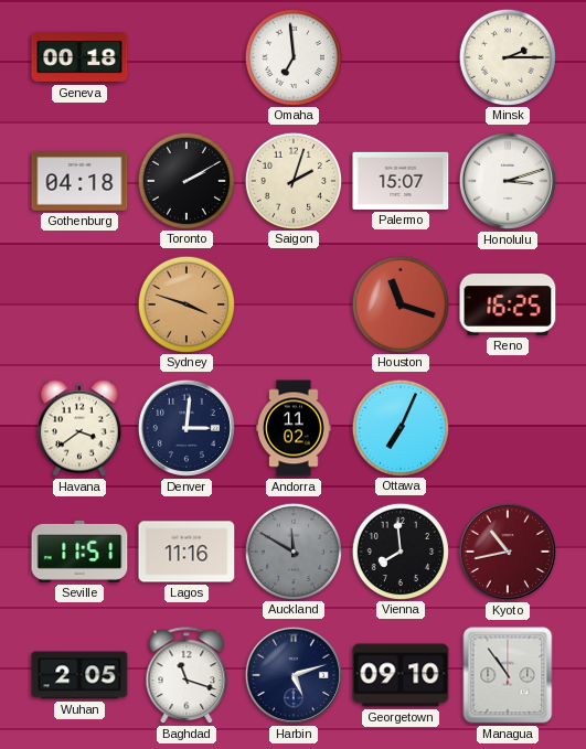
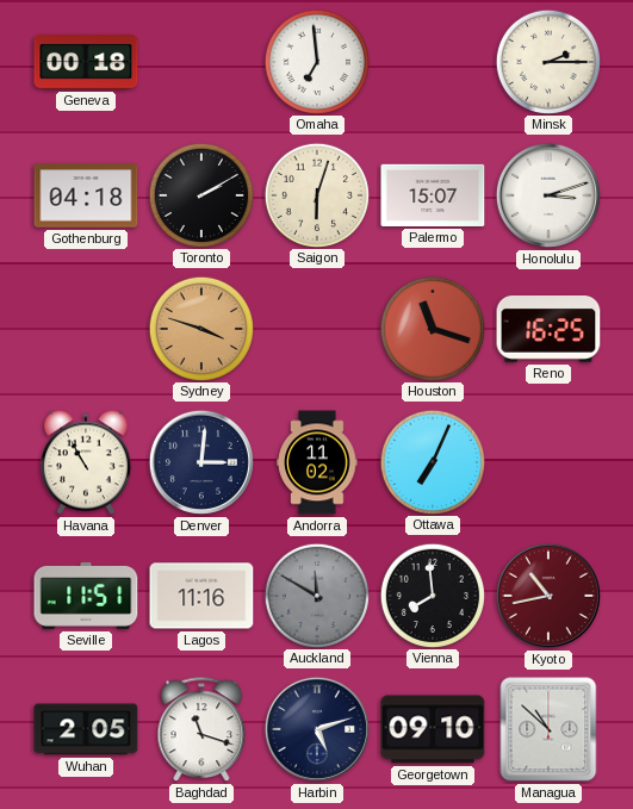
Saigon: 2:03 -> 6:03 (316, 194)
Havana: 3:39 -> 10:55 (87, 462)
Managua: 10:54 -> 10:52 (548, 729)
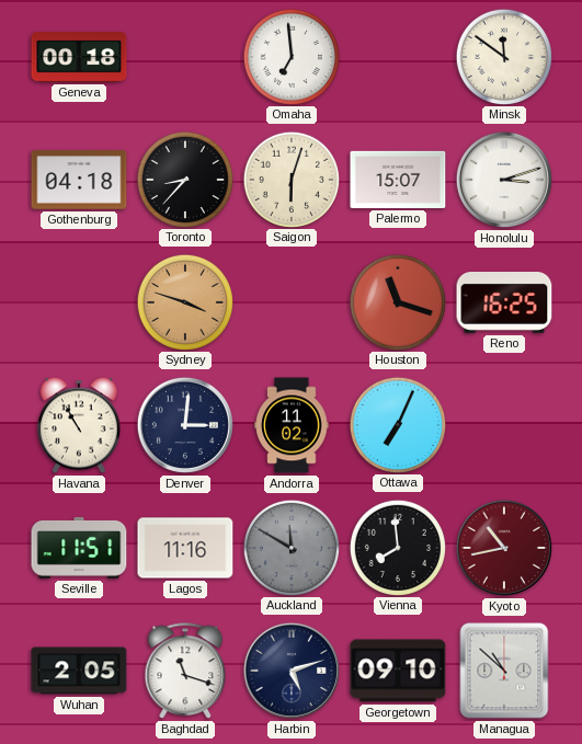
Minsk: 2:15 -> 11:51 (503, 56)
Toronto: 2:10 -> 8:37 (184, 179)
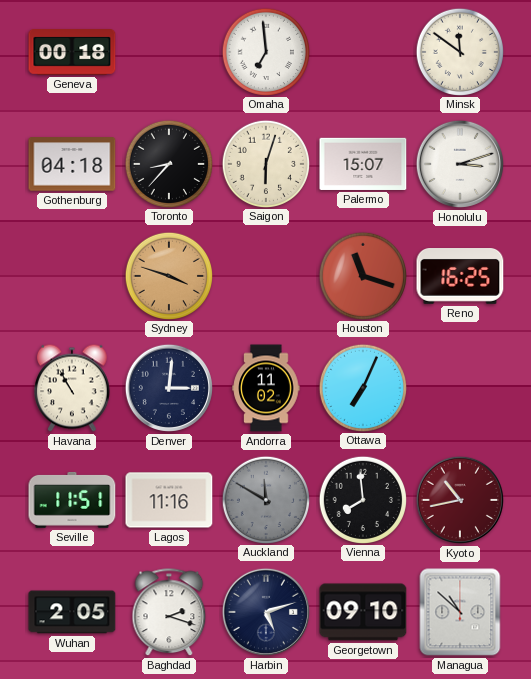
Baghdad: 11:18 -> 2:18 (169, 613)
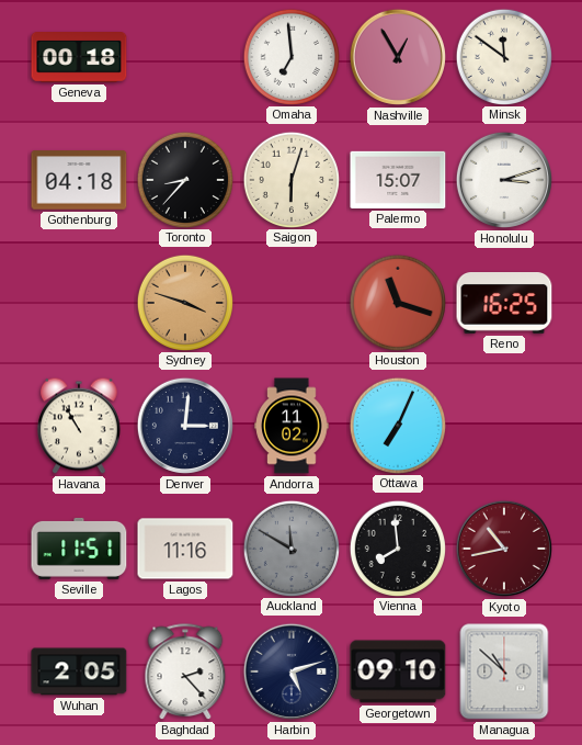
Nashville: none -> 12:55 (398, 57)
Baghdad: 2:18 -> 2:23 (185, 673)
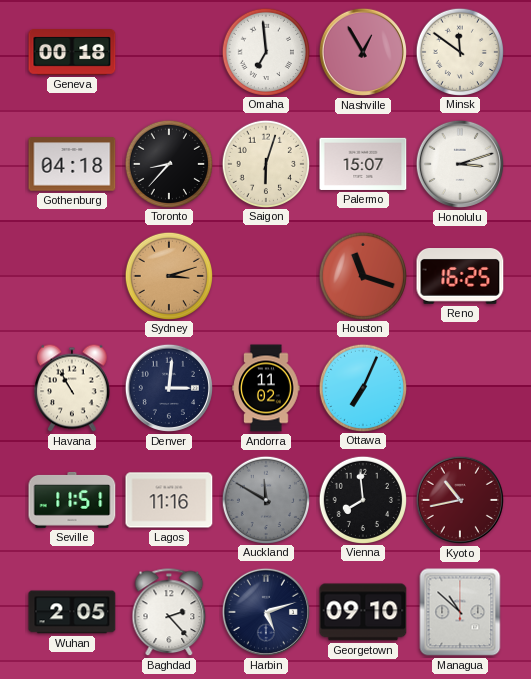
Sydney: 3:48 -> 3:12 (168, 275)
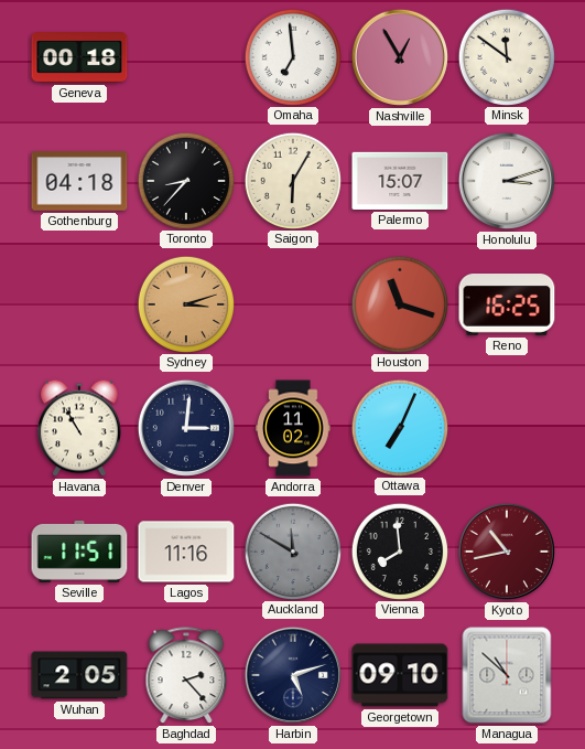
Saigon: 6:03 -> 6:05 (292, 180)
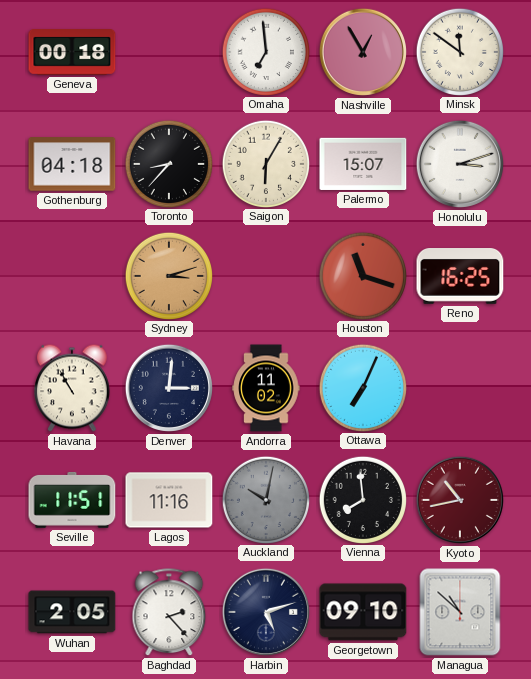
Auckland: 11:50 -> 10:02 (265, 499)
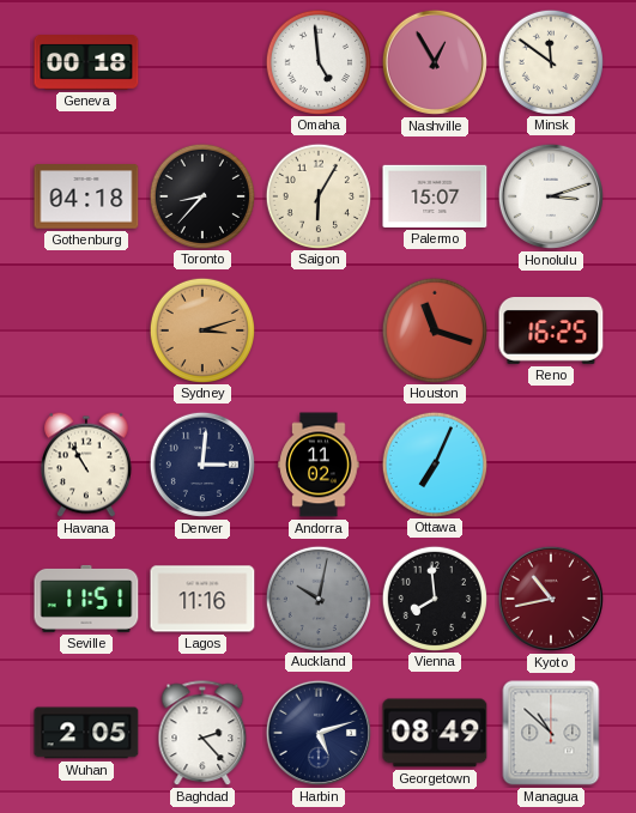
Omaha: 6:59 -> 4:59 (317, 61)
Georgetown: 09:10 -> 08:49 (435, 733)
